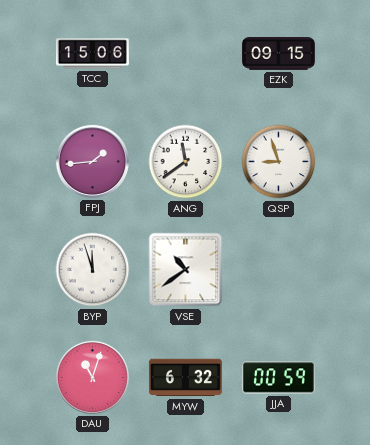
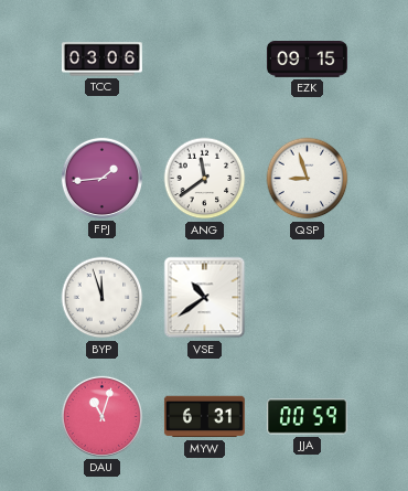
TCC: 15:06 -> 03:06 (101, 60)
MYW: 6:32 -> 6:31 (204, 417)
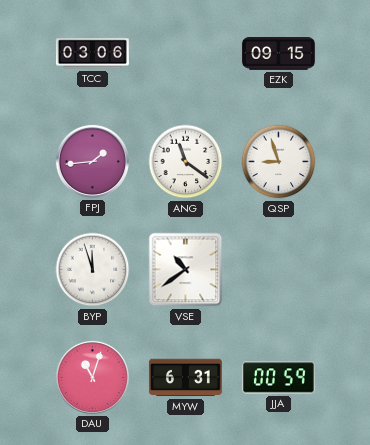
ANG: 11:39 -> 11:21 (186, 162)
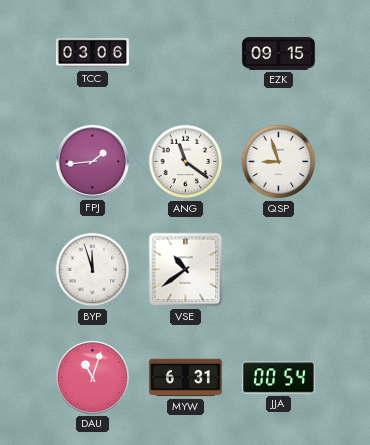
JJA: 00:59 -> 00:54 (278, 378)
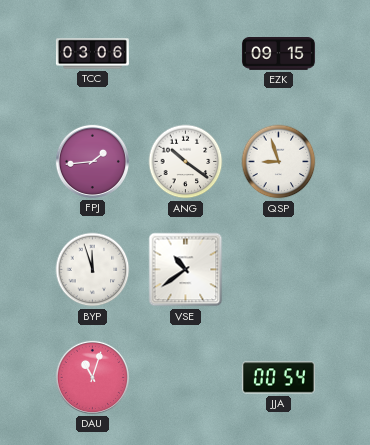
ANG: 11:21 -> 10:21 (186, 162)
MYW: 6:31 -> none (185, 378)
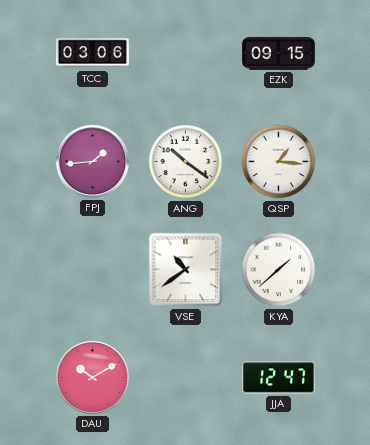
QSP: 8:57 -> 1:16 (279, 162)
BYP: 11:57 -> none (93, 270)
KYA: none -> 1:38 (279, 270)
DAU: 11:03 -> 10:10 (92, 377)
JJA: 00:54 -> 12:47 (278, 378)
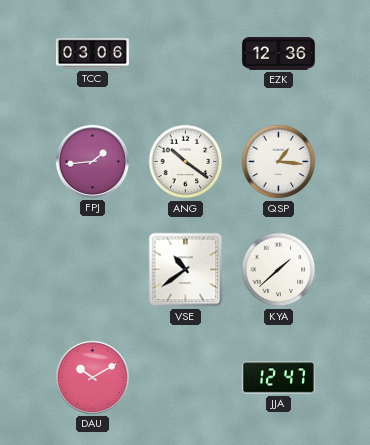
EZK: 09:15 -> 12:36 (278, 54)
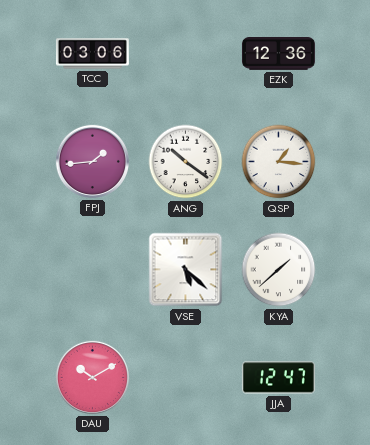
VSE: 10:39 -> 5:22 (186, 270)
